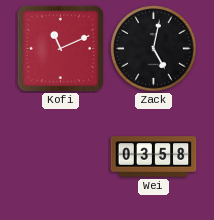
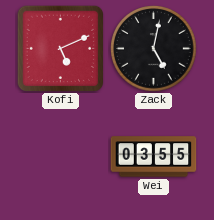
Kofi: 11:11 -> 5:11 (60, 48)
Wei: 03:58 -> 03:55 (154, 157)
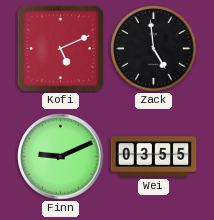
Zack: 5:02 -> 4:59 (154, 49)
Finn: none -> 9:11 (61, 157)
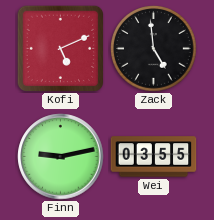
Finn: 9:11 -> 9:13 (61, 157)
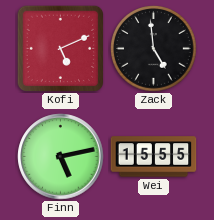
Finn: 9:13 -> 5:13 (61, 157)
Wei: 03:55 -> 15:55 (154, 157)
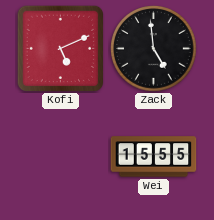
Finn: 5:13 -> none (61, 157)
